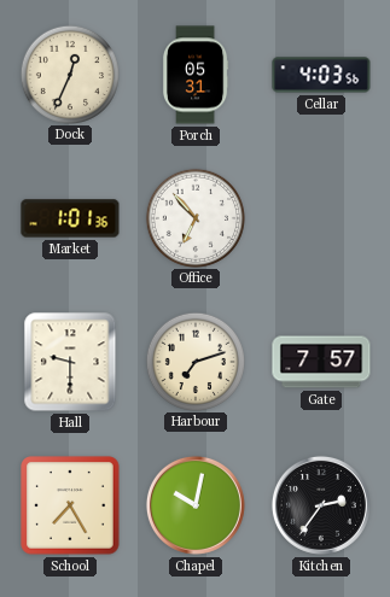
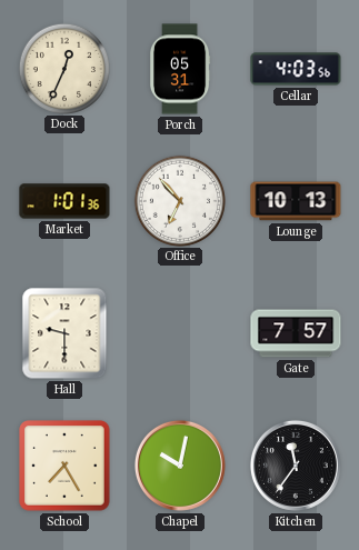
Lounge: none -> 10:13 (296, 201)
Harbour: 7:12 -> none (194, 361)
Kitchen: 2:36 -> 11:36 (296, 466)
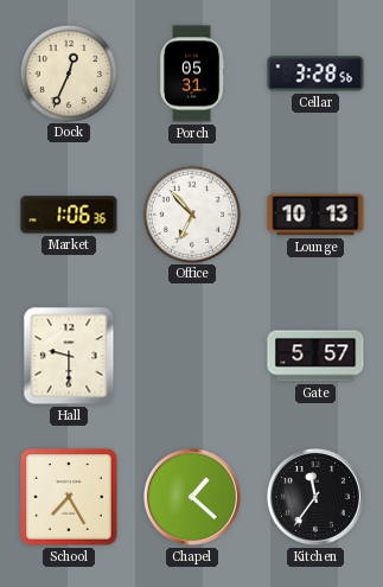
Cellar: 4:03 -> 3:28 (315, 74)
Market: 1:01 -> 1:06 (69, 215)
Gate: 7:57 -> 5:57 (315, 356)
Chapel: 10:02 -> 1:22 (192, 497)
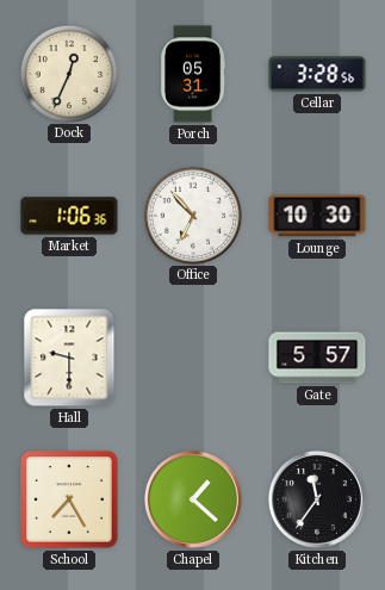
Lounge: 10:13 -> 10:30 (317, 216)
